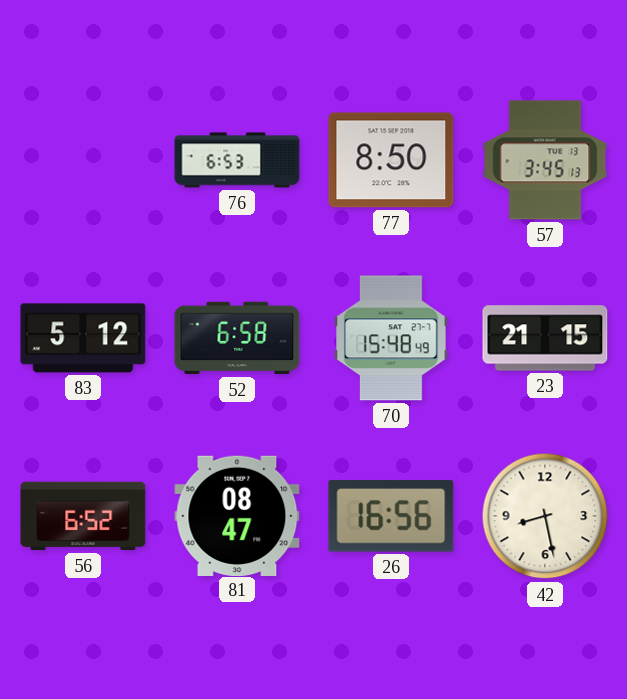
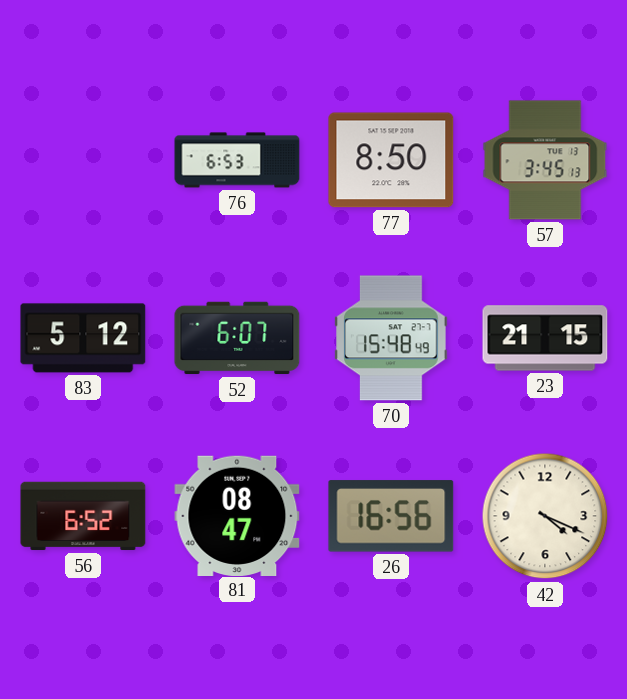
52: 6:58 -> 6:07 (237, 338)
42: 8:28 -> 4:19 (545, 516)
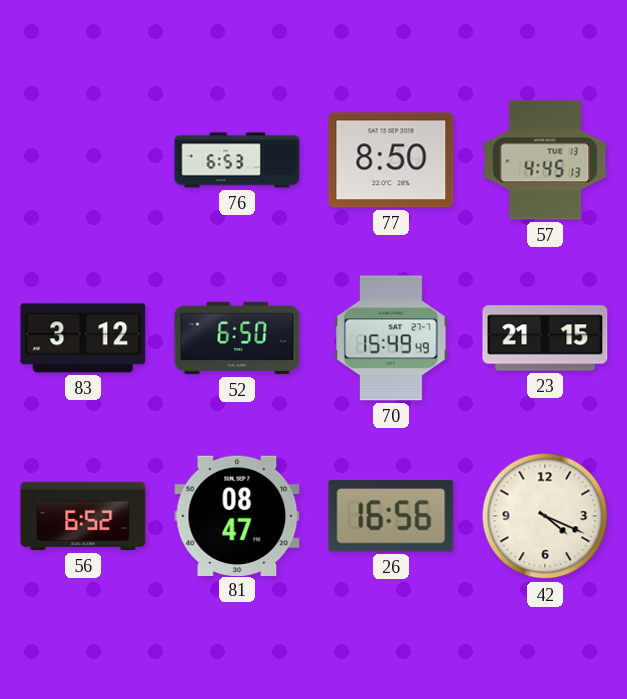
57: 3:45 -> 4:45 (545, 160)
83: 5:12 -> 3:12 (83, 338)
52: 6:07 -> 6:50 (237, 338)
70: 15:48 -> 15:49 (391, 338)
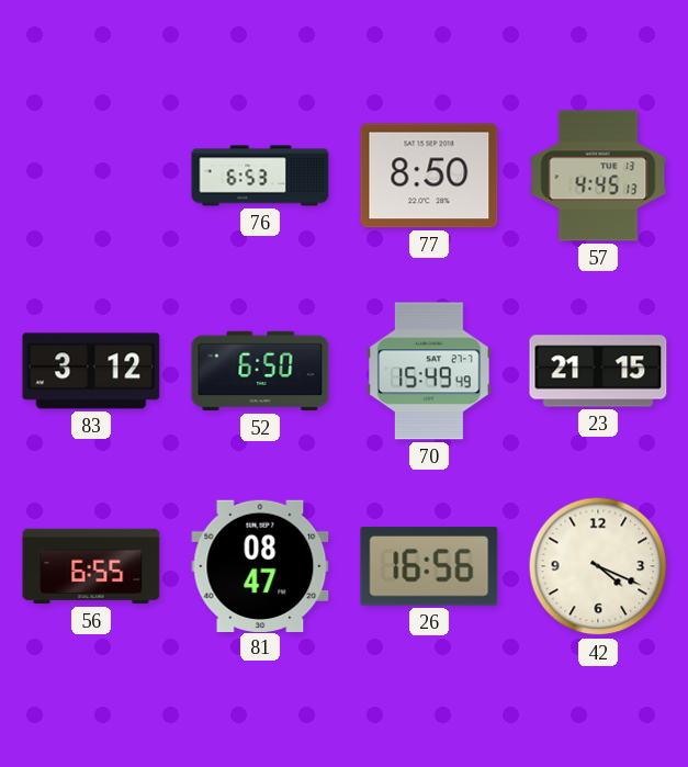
56: 6:52 -> 6:55 (91, 566)
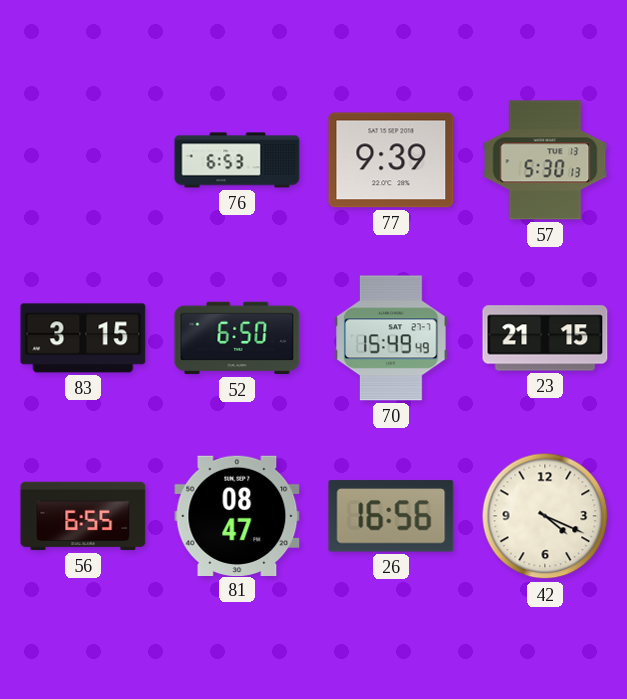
77: 8:50 -> 9:39 (391, 160)
57: 4:45 -> 5:30 (545, 160)
83: 3:12 -> 3:15 (83, 338)
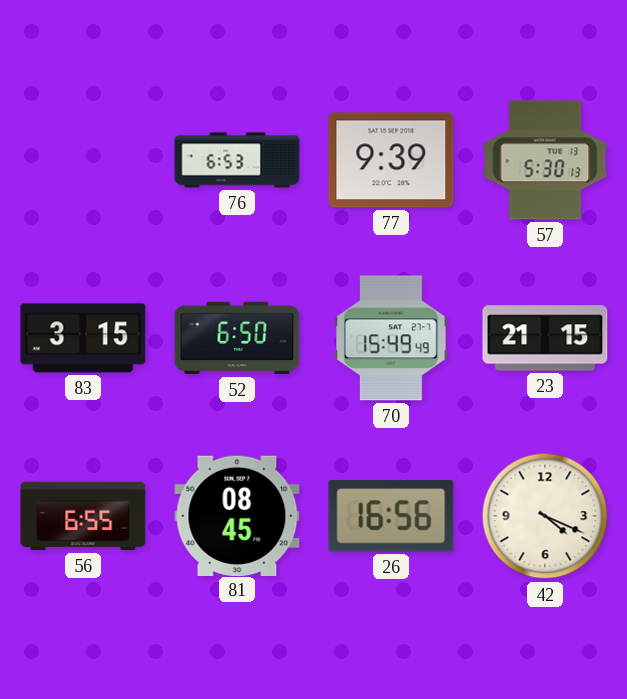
81: 08:47 -> 08:45 (237, 515)
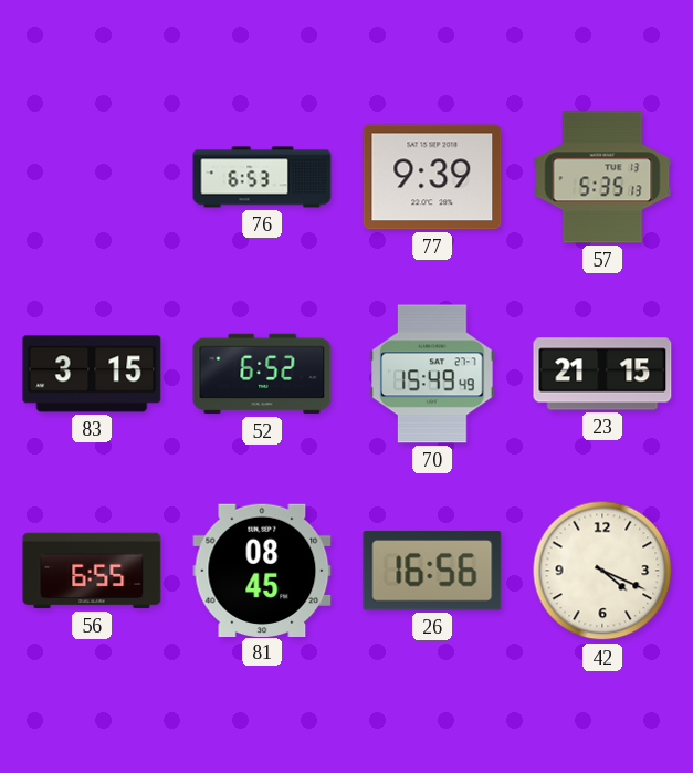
57: 5:30 -> 5:35 (602, 177)
52: 6:50 -> 6:52 (262, 374)
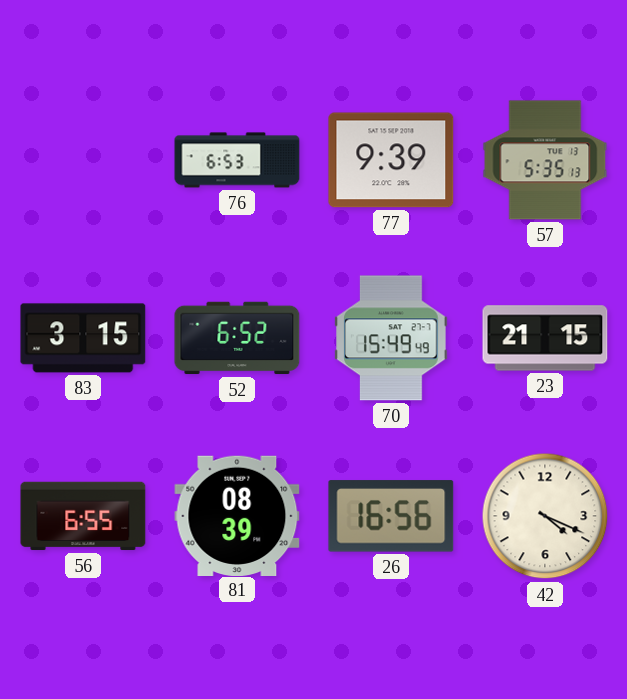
81: 08:45 -> 08:39 (237, 515)
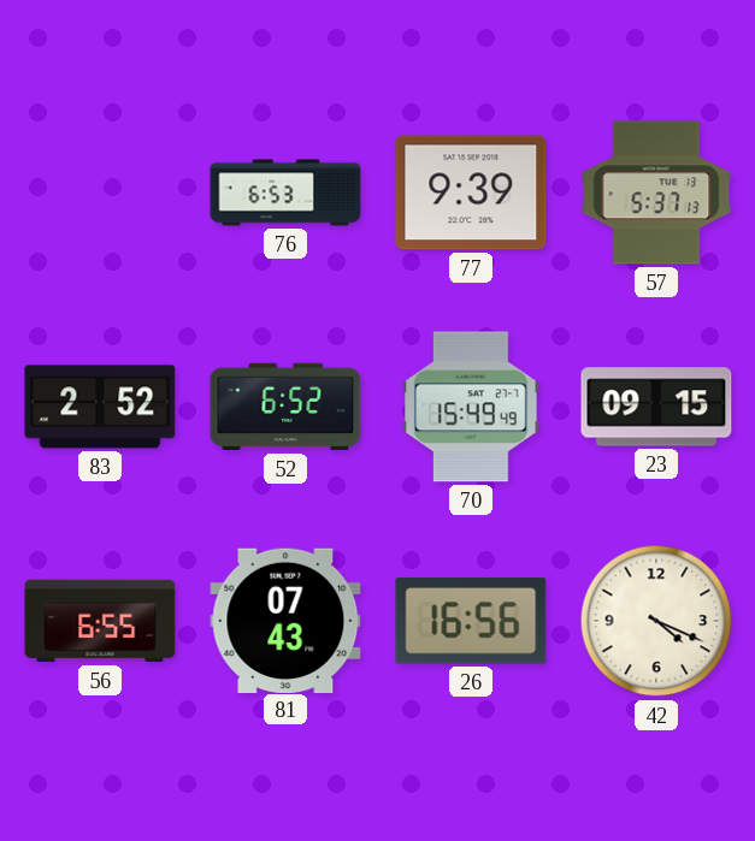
57: 5:35 -> 5:37 (656, 193)
83: 3:15 -> 2:52 (100, 407)
23: 21:15 -> 09:15 (656, 407)
81: 08:39 -> 07:43 (285, 620)
